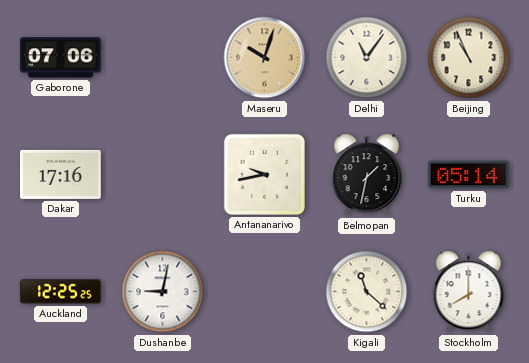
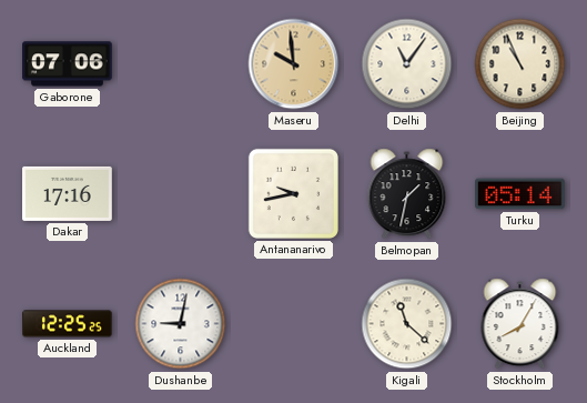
Maseru: 10:03 -> 9:59 (294, 64)
Stockholm: 8:00 -> 8:05 (520, 324)
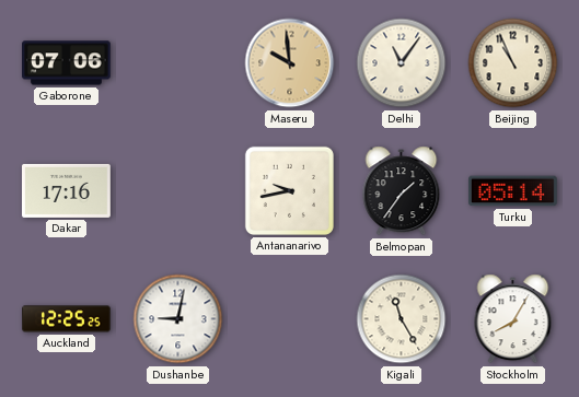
Belmopan: 1:32 -> 1:36 (402, 191)
Kigali: 11:22 -> 11:25 (402, 319)
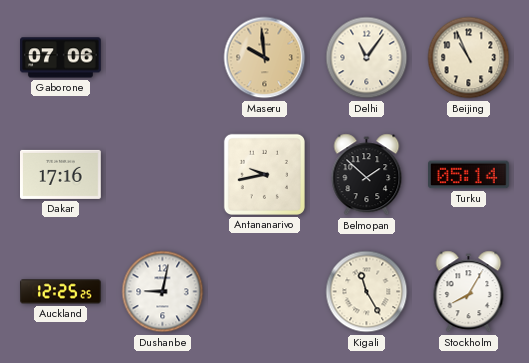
Belmopan: 1:36 -> 1:52 (367, 175)
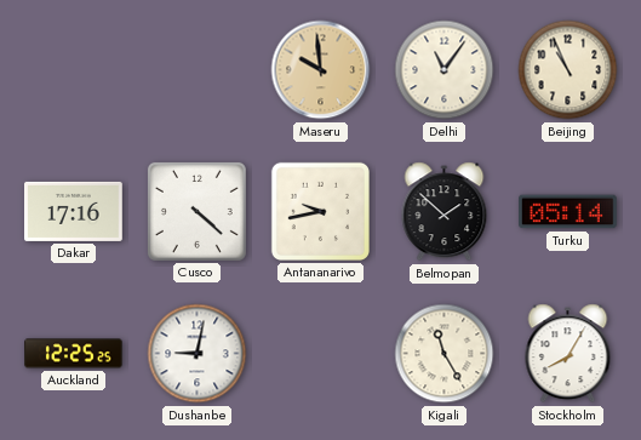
Gaborone: 07:06 -> none (61, 58)
Cusco: none -> 4:22 (196, 211)
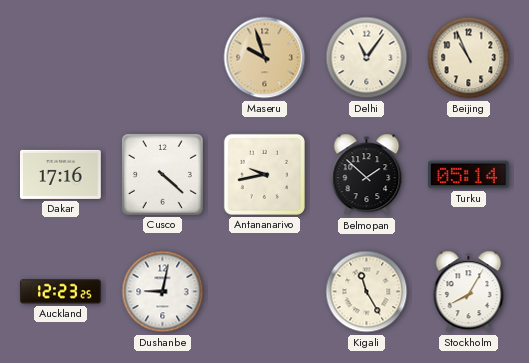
Maseru: 9:59 -> 9:57 (265, 58)
Auckland: 12:25 -> 12:23 (61, 292)
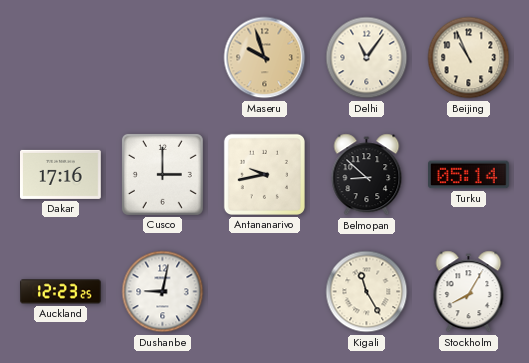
Cusco: 4:22 -> 3:00 (162, 174)
Belmopan: 1:52 -> 8:52 (367, 175)
